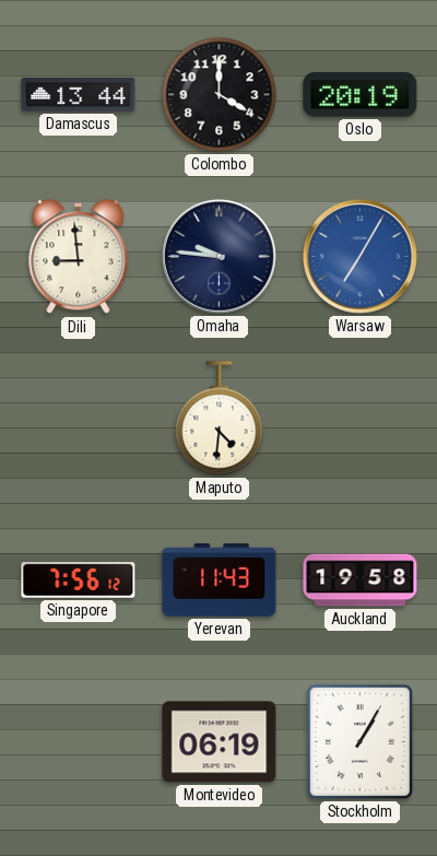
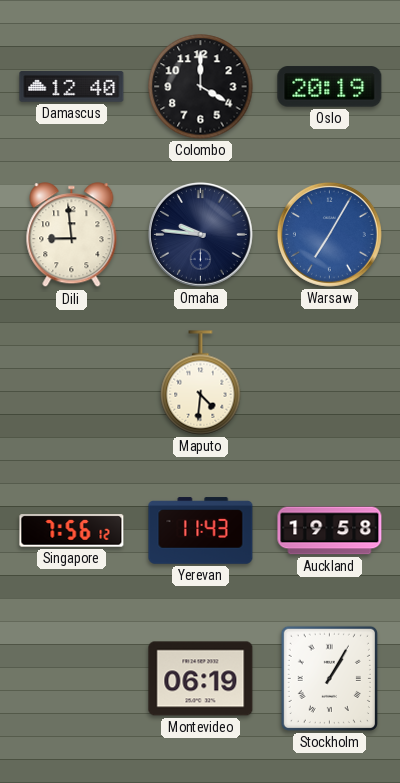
Damascus: 13:44 -> 12:40 (72, 87)
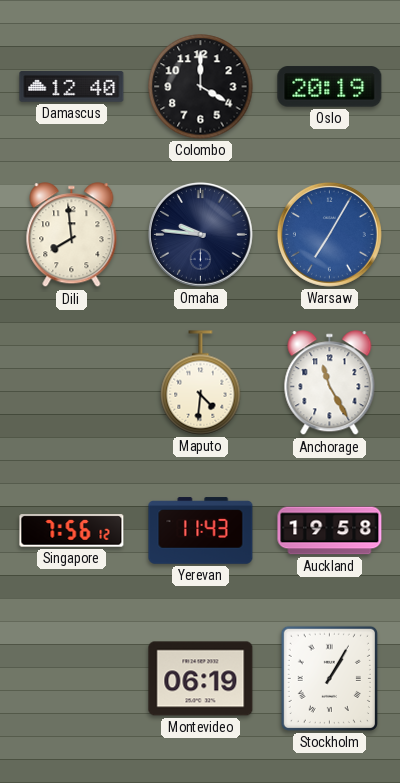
Dili: 8:59 -> 7:59 (72, 235)
Anchorage: none -> 11:25 (330, 383)
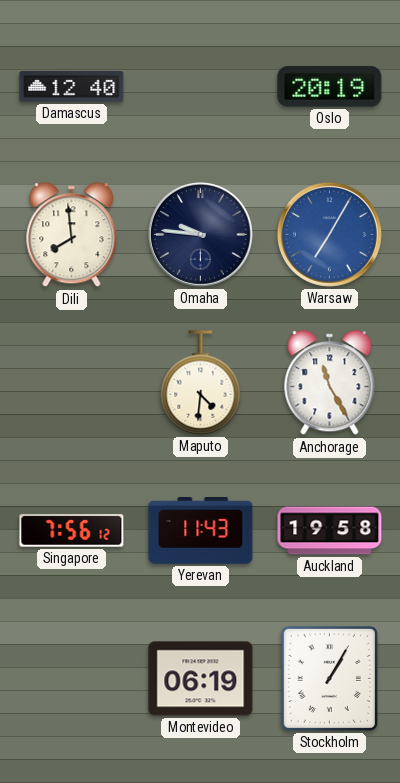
Colombo: 4:00 -> none (201, 87)
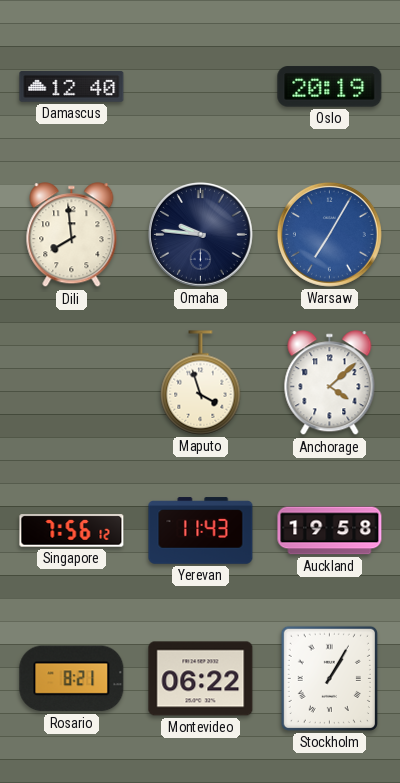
Maputo: 4:31 -> 3:57 (201, 383)
Anchorage: 11:25 -> 4:08 (330, 383)
Rosario: none -> 8:21 (72, 679)
Montevideo: 06:19 -> 06:22 (201, 679)
